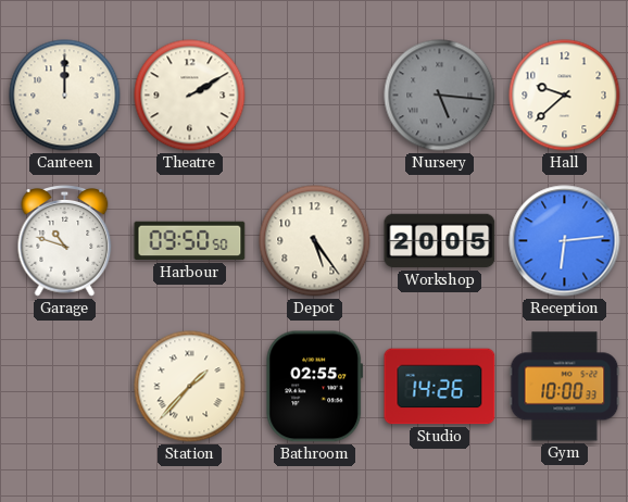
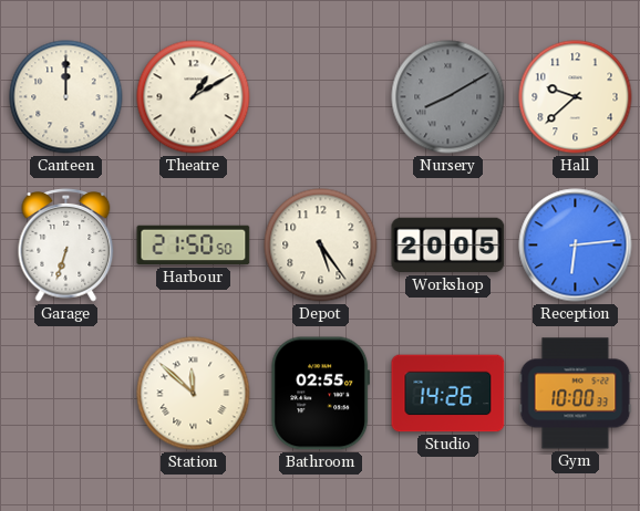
Theatre: 2:10 -> 1:10 (194, 97)
Nursery: 5:16 -> 8:10 (448, 97)
Garage: 10:48 -> 6:33 (66, 246)
Harbour: 09:50 -> 21:50 (194, 246)
Station: 1:37 -> 11:52 (194, 394)
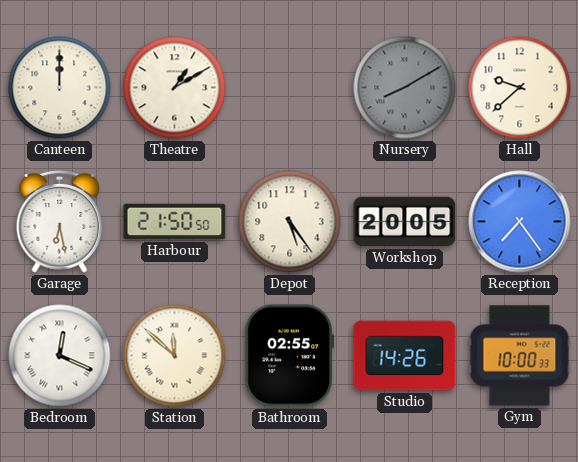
Garage: 6:33 -> 6:28 (60, 222)
Reception: 6:14 -> 7:24 (520, 222)
Bedroom: none -> 12:19 (60, 356)
